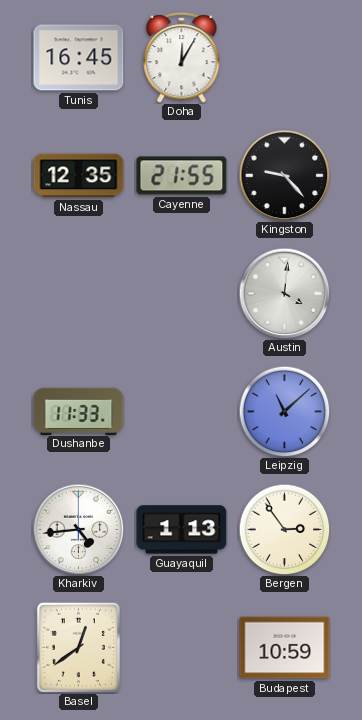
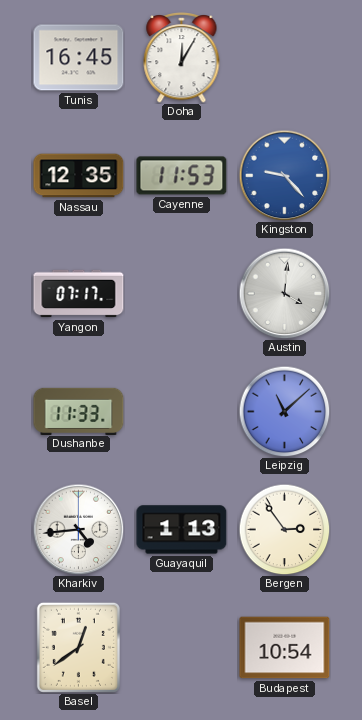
Cayenne: 21:55 -> 11:53 (182, 176)
Kingston dial: black -> blue (284, 175)
Yangon: none -> 07:17 (79, 294)
Budapest: 10:59 -> 10:54 (285, 648)
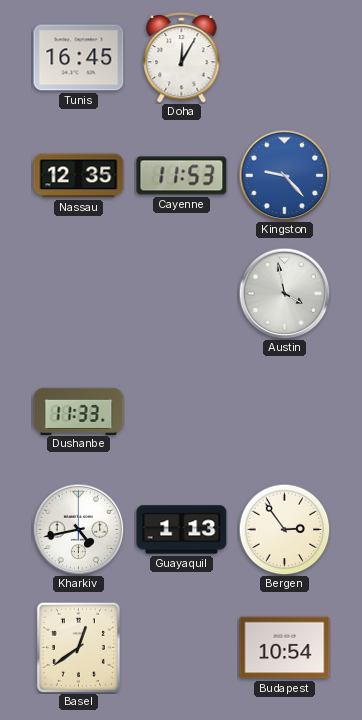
Yangon: 07:17 -> none (79, 294)
Austin: 4:01 -> 3:58 (284, 293)
Leipzig: 11:08 -> none (284, 411)
Kharkiv: 4:44 -> 4:43 (78, 529)
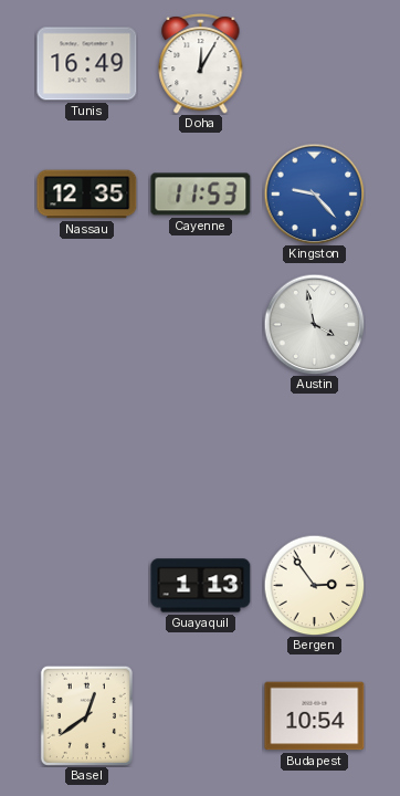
Tunis: 16:45 -> 16:49 (87, 64)
Dushanbe: 11:33 -> none (79, 411)
Kharkiv: 4:43 -> none (78, 529)
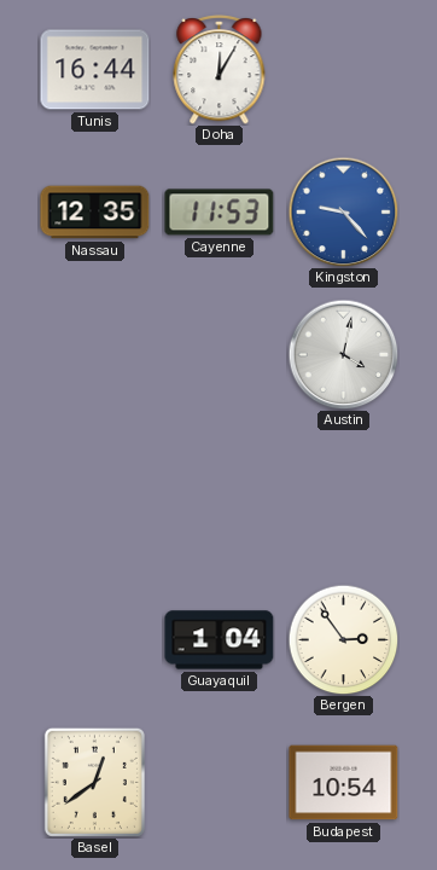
Tunis: 16:49 -> 16:44 (95, 70)
Austin: 3:58 -> 4:02 (343, 354)
Guayaquil: 1:13 -> 1:04 (220, 640)
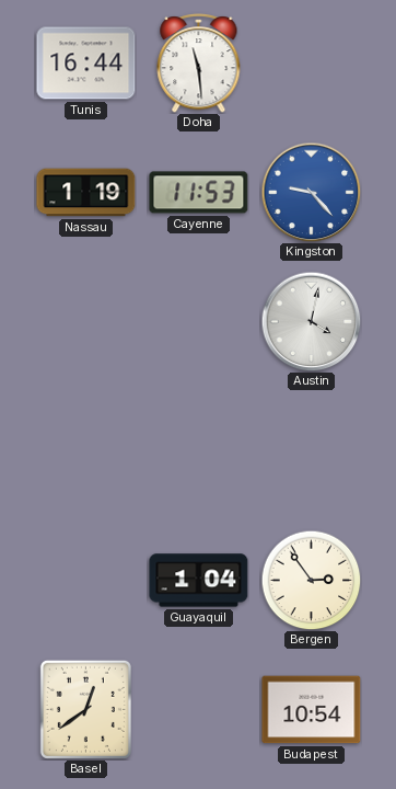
Doha: 12:05 -> 11:29 (199, 64)
Nassau: 12:35 -> 1:19 (86, 193)
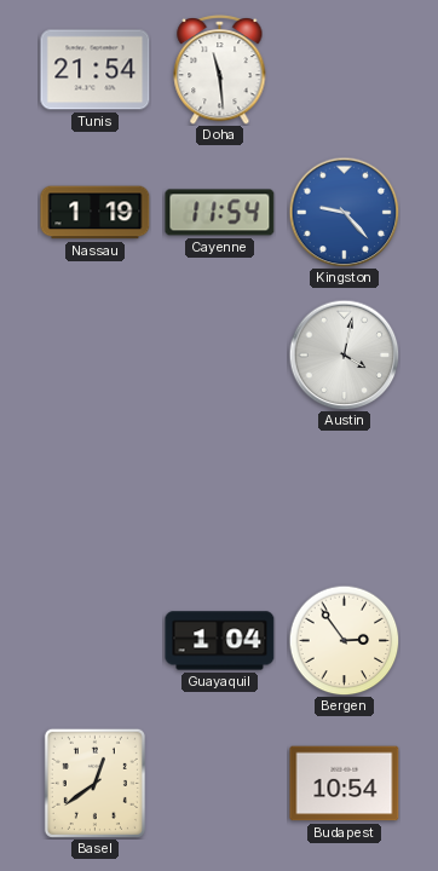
Tunis: 16:44 -> 21:54 (96, 70)
Cayenne: 11:53 -> 11:54 (220, 213)
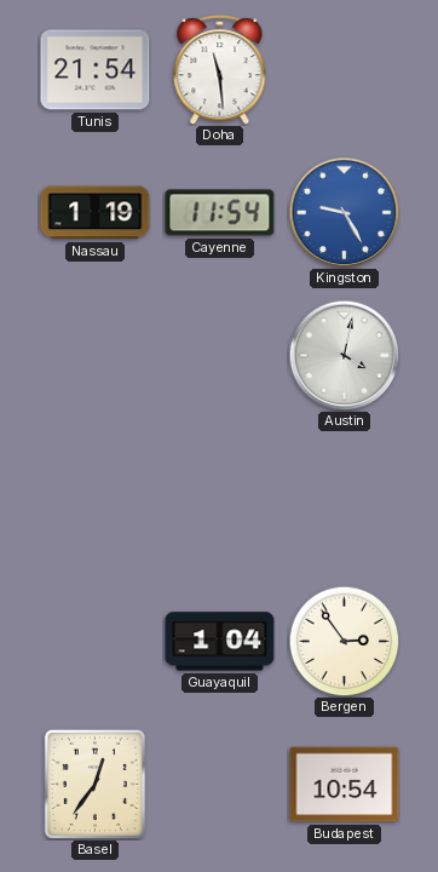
Kingston: 9:23 -> 9:25 (344, 212)
Basel: 12:39 -> 12:36 (94, 784)
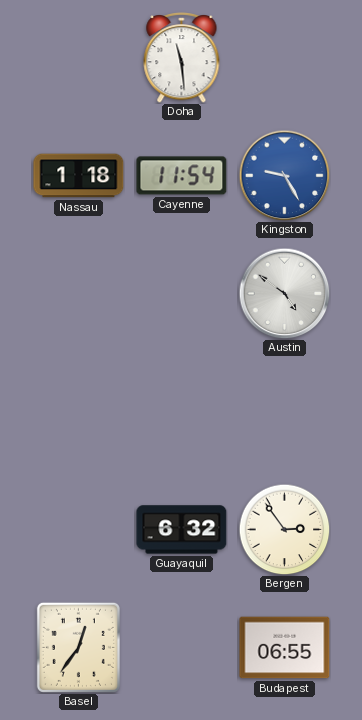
Tunis: 21:54 -> none (96, 70)
Nassau: 1:19 -> 1:18 (79, 176)
Austin: 4:02 -> 4:51 (284, 293)
Guayaquil: 1:04 -> 6:32 (182, 530)
Budapest: 10:54 -> 06:55 (285, 648)
